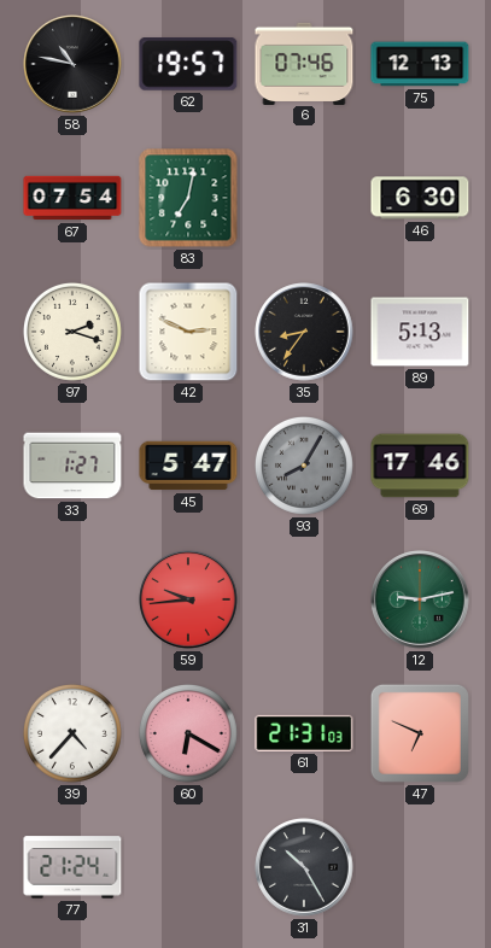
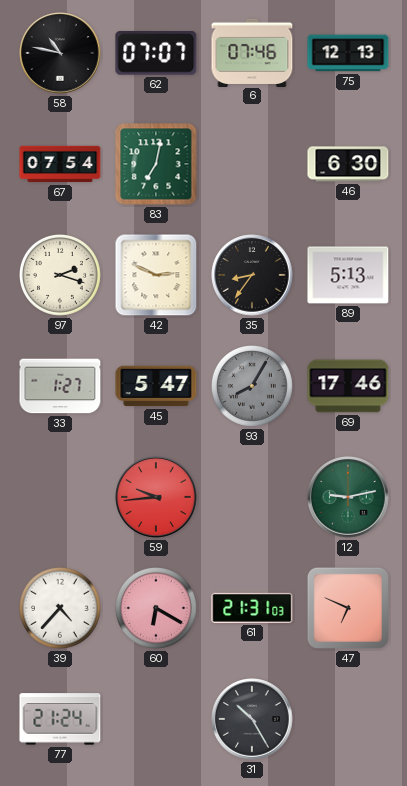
62: 19:57 -> 07:07 (156, 54)
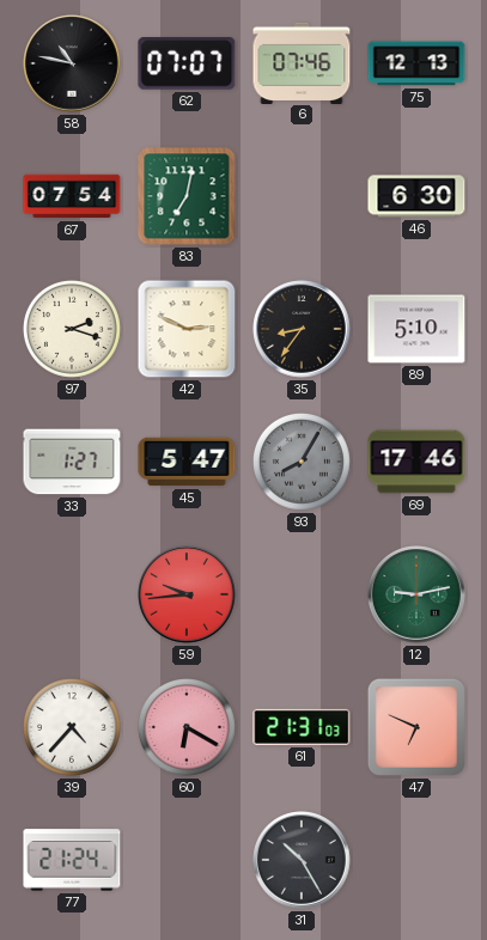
89: 5:13 -> 5:10 (416, 329)
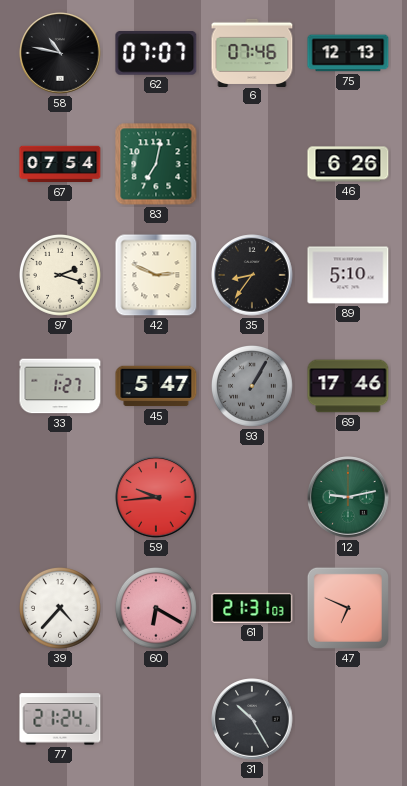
46: 6:30 -> 6:26 (348, 164)
93: 8:05 -> 1:05 (252, 386)
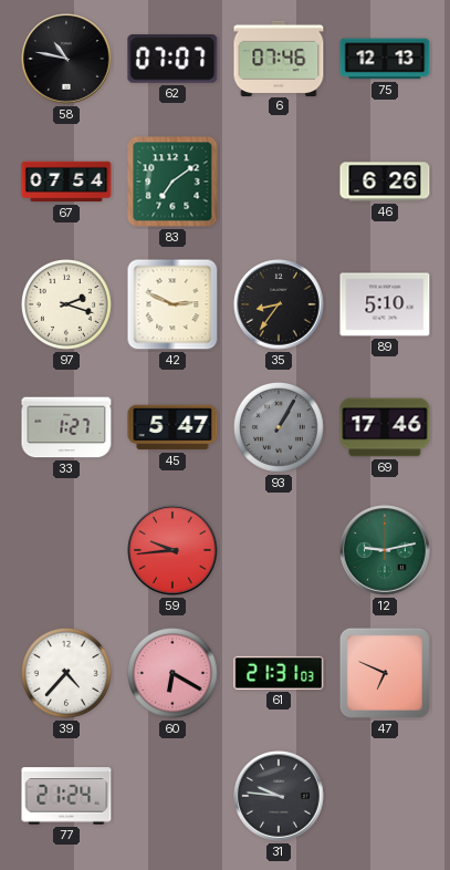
83: 7:02 -> 7:09 (172, 182)
31: 10:25 -> 9:46 (279, 796)
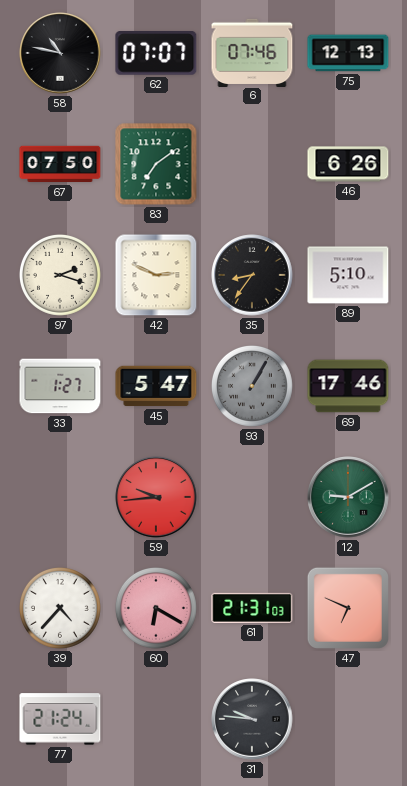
67: 07:54 -> 07:50 (60, 164)
12: 9:13 -> 9:10 (348, 497)
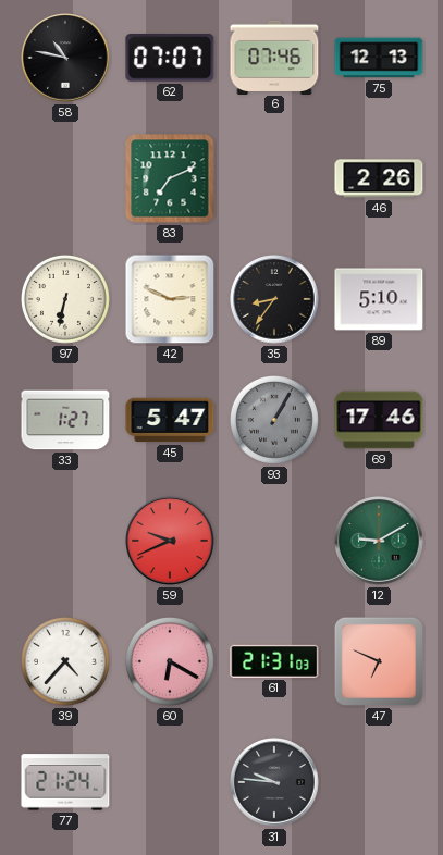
67: 07:50 -> none (60, 164)
83: 7:09 -> 7:11 (170, 178)
46: 6:26 -> 2:26 (379, 178)
97: 2:18 -> 6:32 (65, 299)
59: 9:44 -> 9:41 (170, 541)
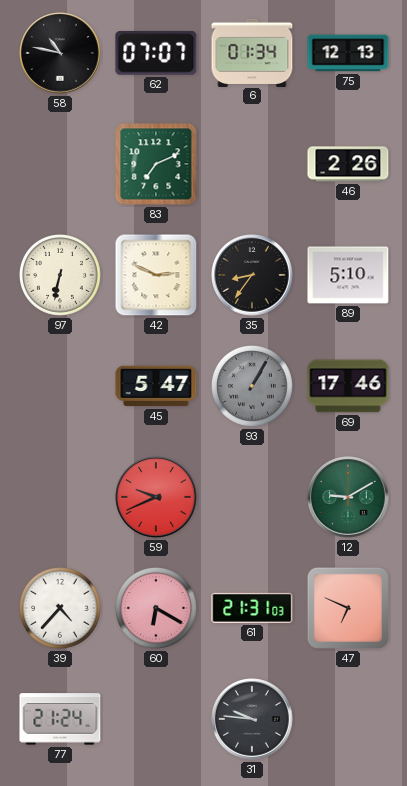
6: 07:46 -> 01:34 (252, 52)
33: 1:27 -> none (65, 420)
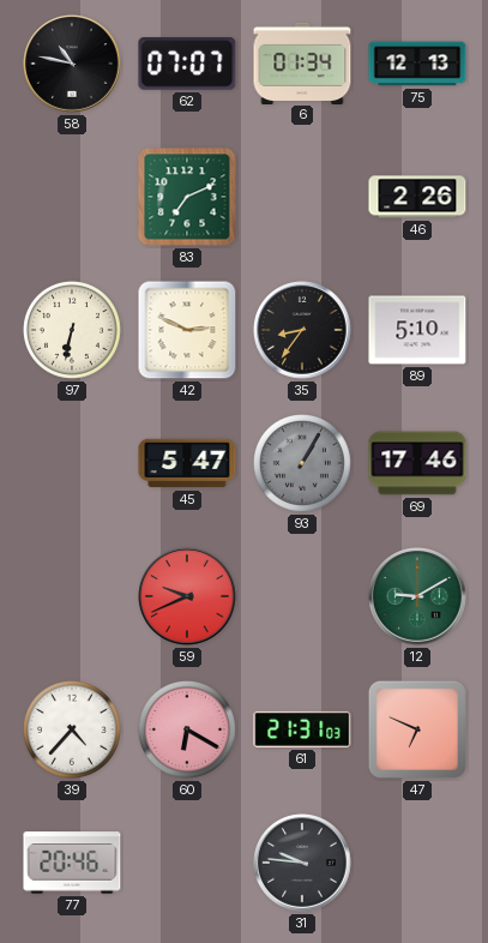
77: 21:24 -> 20:46 (72, 863)
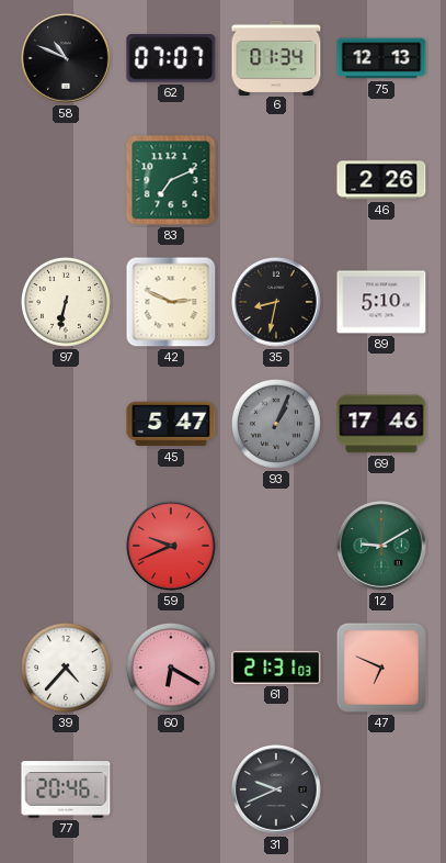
58: 10:47 -> 10:49 (66, 58)
35: 8:36 -> 8:32 (276, 302)
93: 1:05 -> 1:04 (276, 424)
31: 9:46 -> 9:41 (276, 789)
